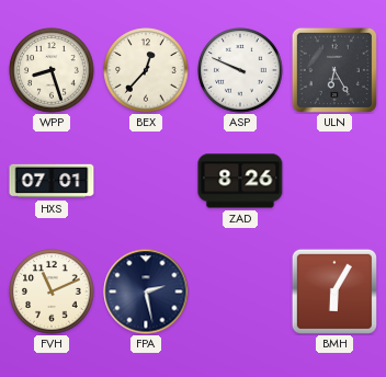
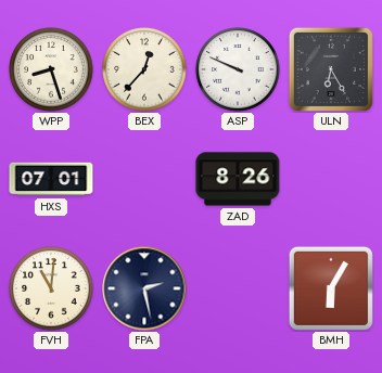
FVH: 11:11 -> 11:01 (51, 288)
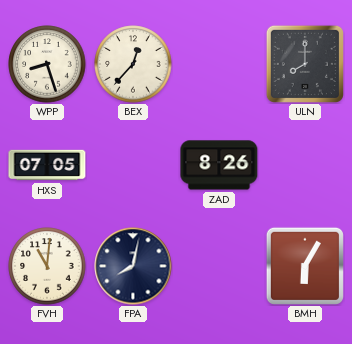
ASP: 9:49 -> none (238, 69)
ULN: 6:25 -> 8:00 (305, 64)
HXS: 07:01 -> 07:05 (47, 165)
FPA: 2:28 -> 8:02 (133, 266)
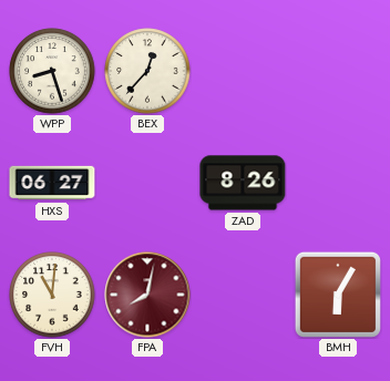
ULN: 8:00 -> none (305, 64)
HXS: 07:05 -> 06:27 (52, 183)
FPA dial: navy -> burgundy (147, 295)
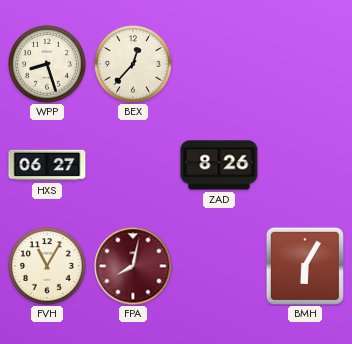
FVH: 11:01 -> 11:05 (47, 266)
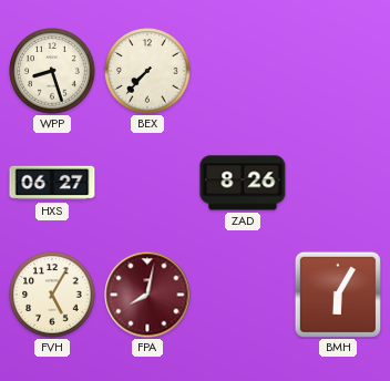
BEX: 12:37 -> 7:37 (147, 71)
FVH: 11:05 -> 5:05 (52, 295)
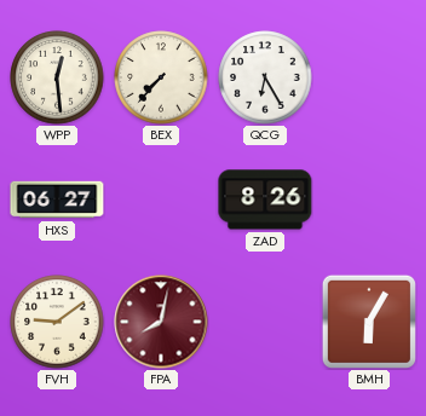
WPP: 8:27 -> 12:29 (57, 77)
QCG: none -> 6:25 (265, 77)
FVH: 5:05 -> 9:09 (57, 322)
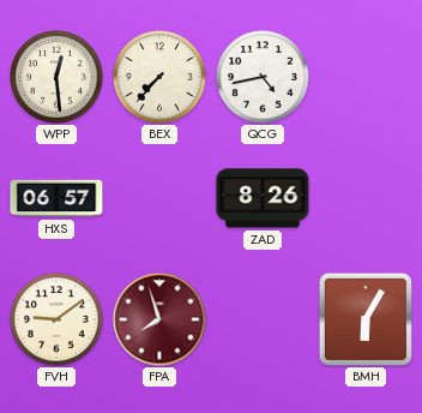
QCG: 6:25 -> 4:43 (263, 77)
HXS: 06:27 -> 06:57 (56, 198)
FPA: 8:02 -> 7:57 (159, 319)
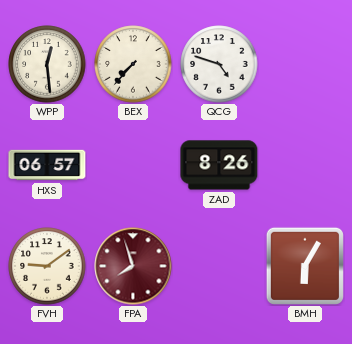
QCG: 4:43 -> 4:48 (219, 64)
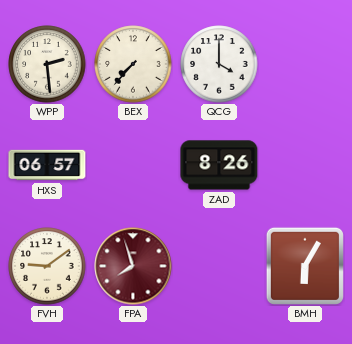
WPP: 12:29 -> 2:29 (47, 64)
QCG: 4:48 -> 4:00 (219, 64)
